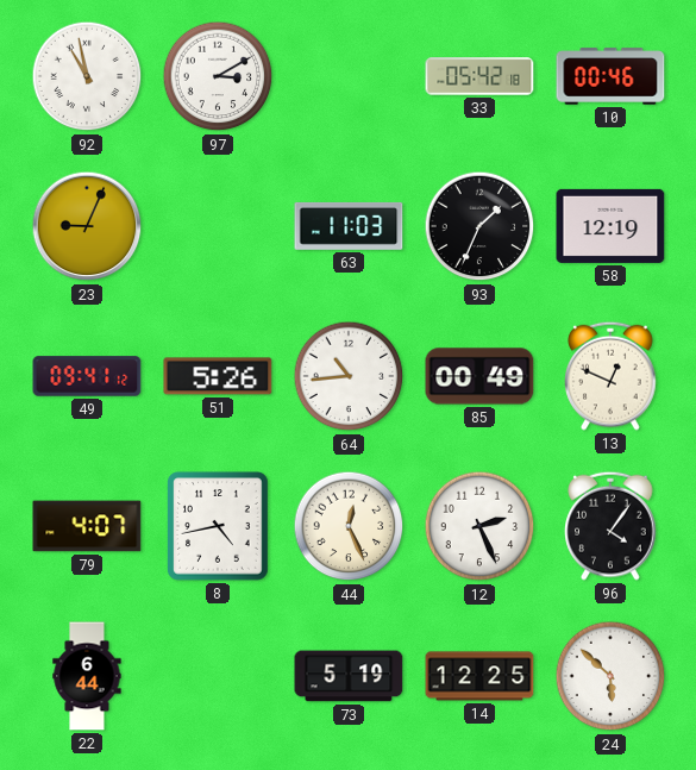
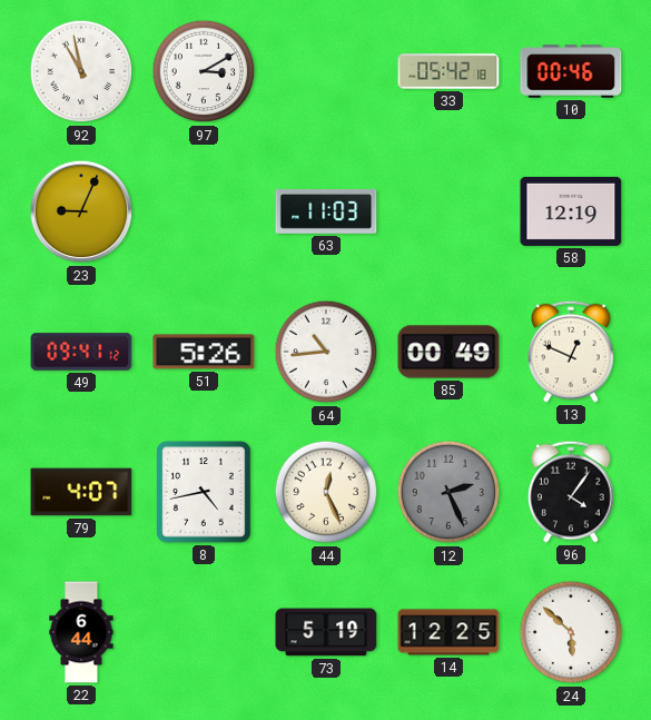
93: 1:34 -> none (479, 226)
12 dial: white -> grey (448, 492)
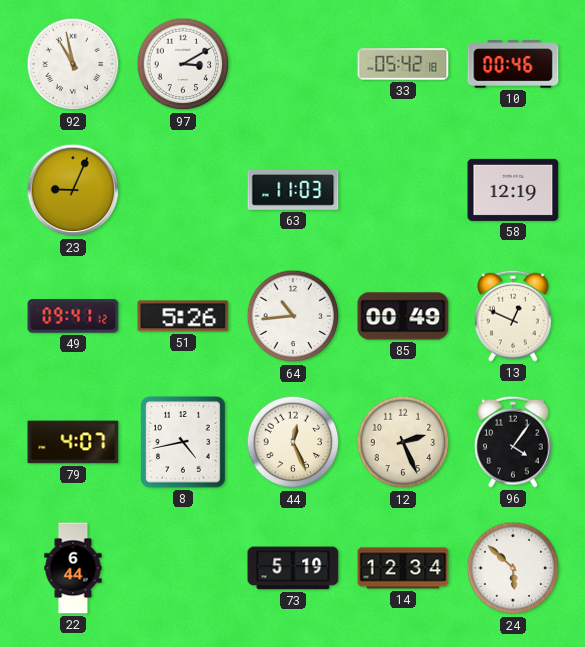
12 dial: grey -> cream (403, 442)
14: 12:25 -> 12:34 (403, 568)
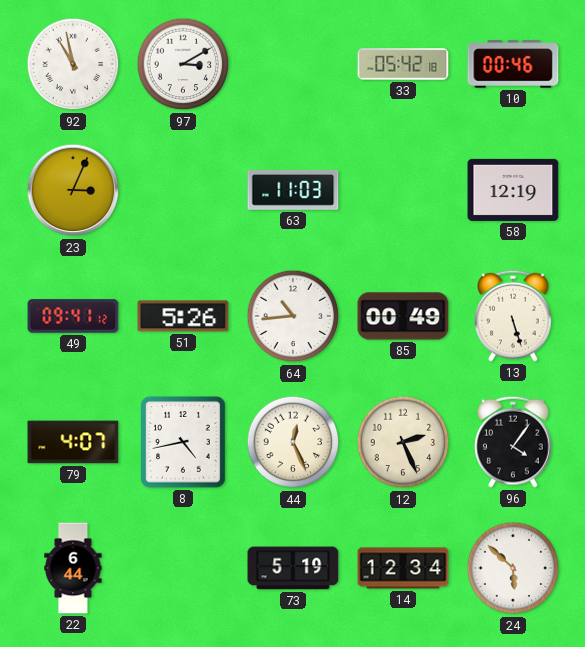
23: 9:04 -> 3:04 (73, 190)
13: 12:49 -> 5:27 (513, 316)
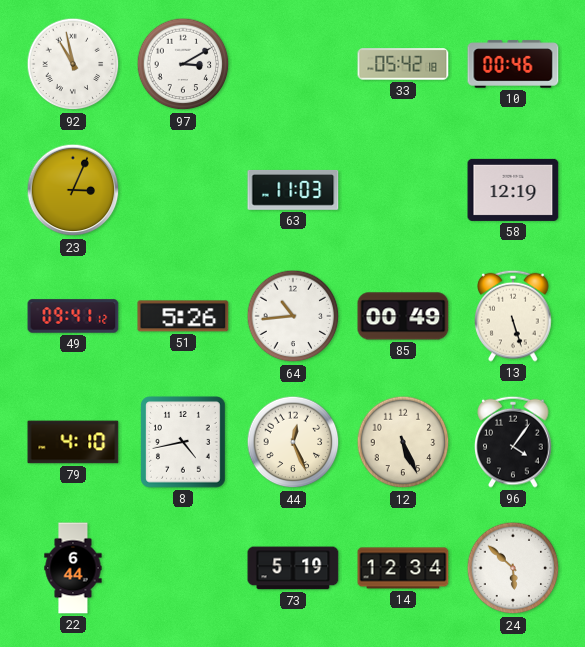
79: 4:07 -> 4:10 (73, 442)
12: 2:26 -> 5:26 (403, 442)
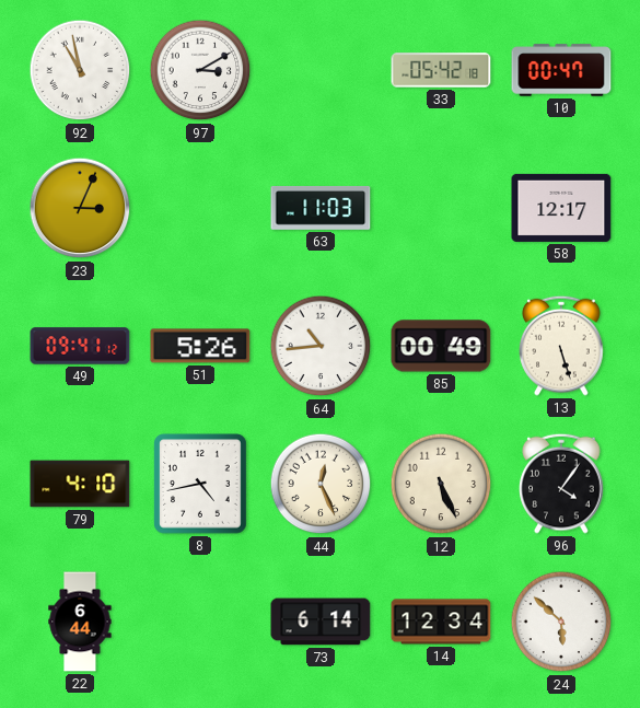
10: 00:46 -> 00:47 (561, 70)
58: 12:19 -> 12:17 (561, 208)
73: 5:19 -> 6:14 (321, 622)
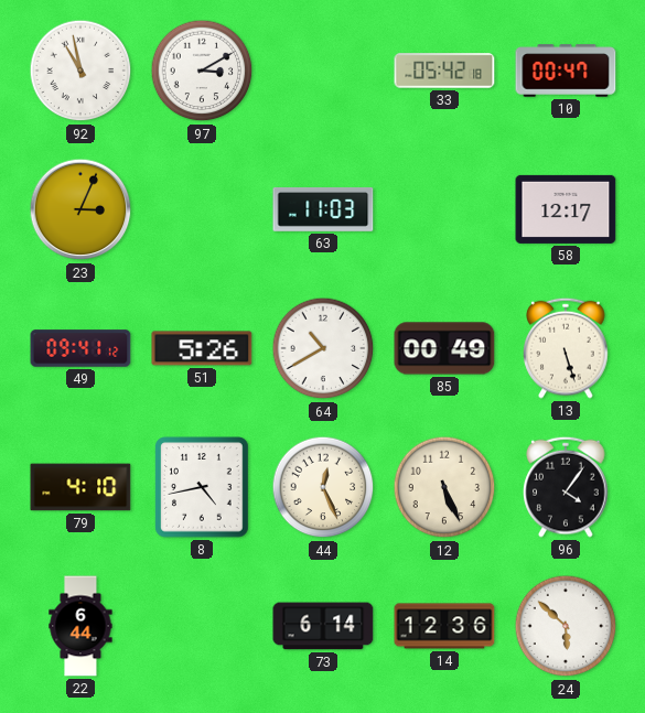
64: 10:44 -> 10:40 (323, 348)
14: 12:34 -> 12:36 (444, 626)
